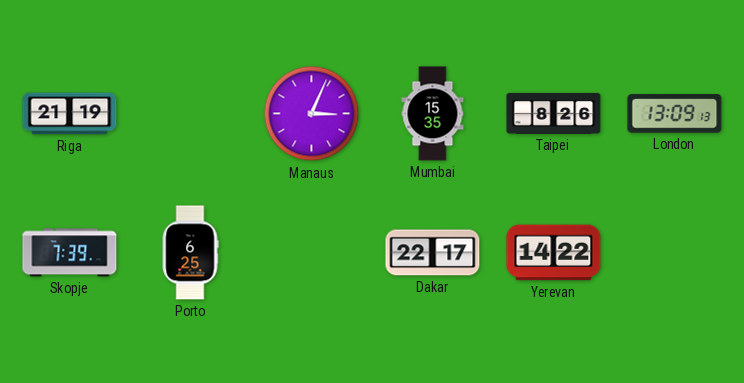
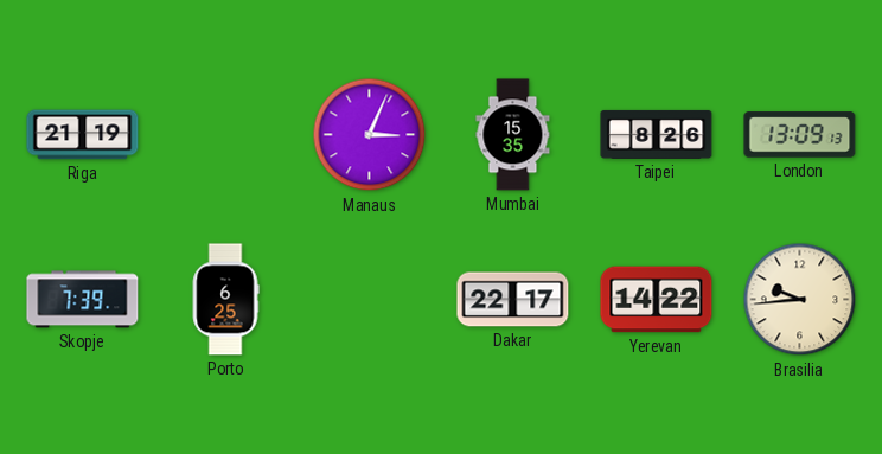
Brasilia: none -> 9:44 (800, 300)
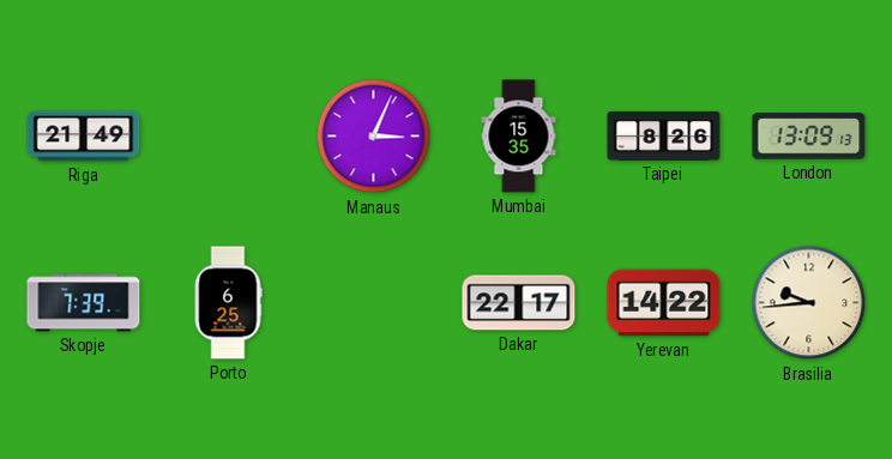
Riga: 21:19 -> 21:49 (84, 137)
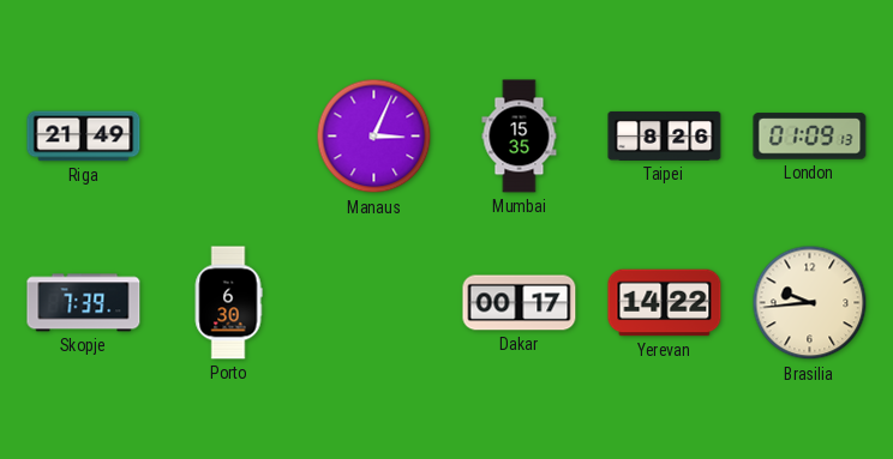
London: 13:09 -> 01:09 (810, 137)
Porto: 6:25 -> 6:30 (228, 303)
Dakar: 22:17 -> 00:17 (520, 303)
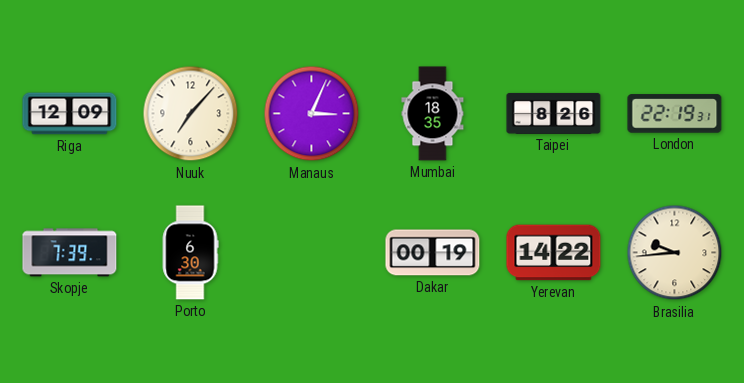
Riga: 21:49 -> 12:09 (70, 114)
Nuuk: none -> 7:07 (191, 114)
Mumbai: 15:35 -> 18:35 (433, 114)
London: 01:09 -> 22:19 (675, 114)
Dakar: 00:17 -> 00:19 (433, 253)
